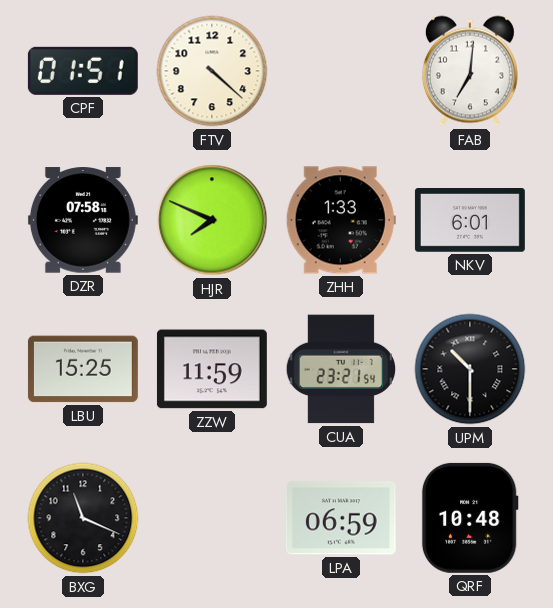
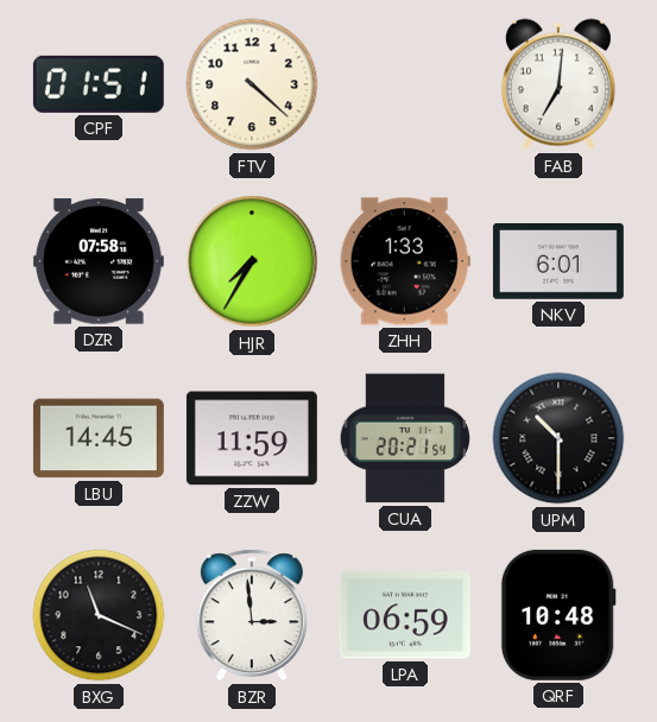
HJR: 7:49 -> 7:35 (252, 261)
LBU: 15:25 -> 14:45 (99, 438)
CUA: 23:21 -> 20:21 (404, 438)
BZR: none -> 2:59 (252, 615)
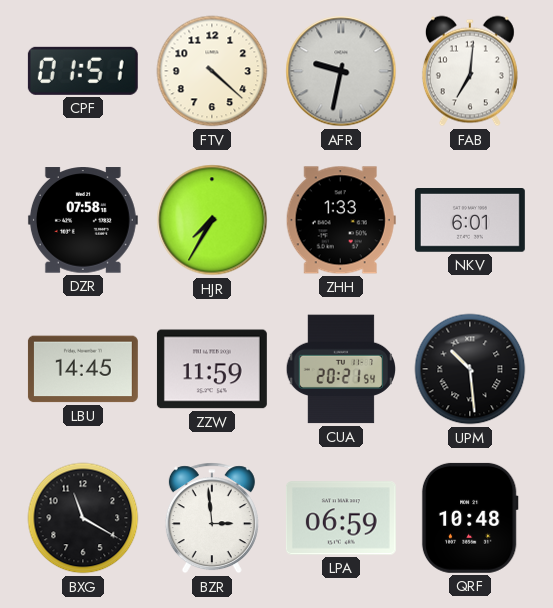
AFR: none -> 9:32 (341, 71)
UPM: 10:30 -> 10:29 (470, 369)
BXG: 11:19 -> 11:20 (83, 518)
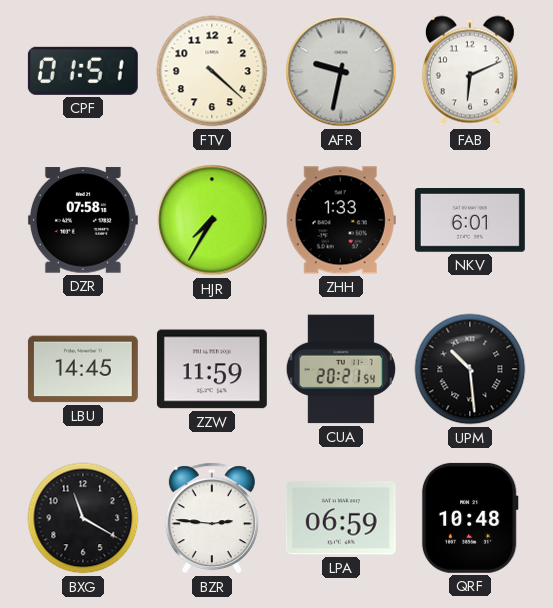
FAB: 7:01 -> 6:11 (470, 71)
BZR: 2:59 -> 2:46 (212, 518)
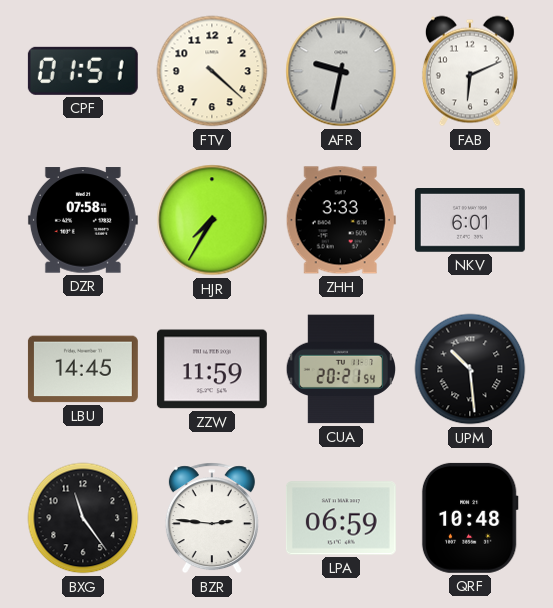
ZHH: 1:33 -> 3:33 (341, 220)
BXG: 11:20 -> 11:24 (83, 518)
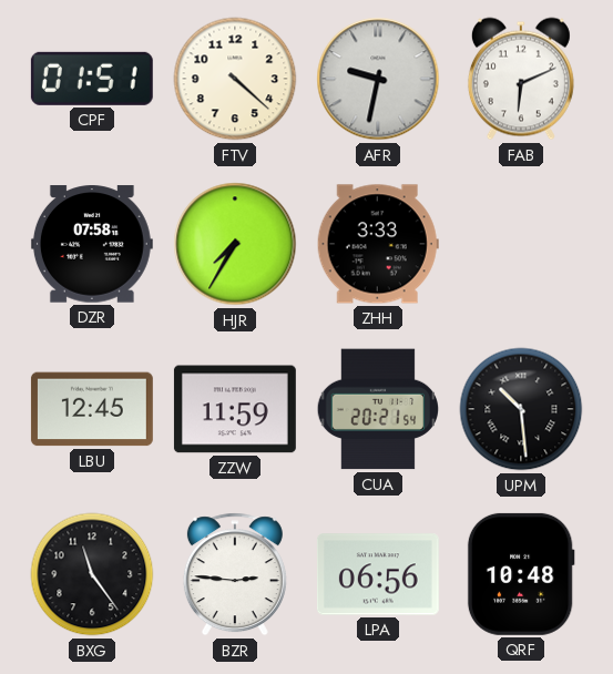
NKV: 6:01 -> none (470, 221)
LBU: 14:45 -> 12:45 (92, 409)
LPA: 06:59 -> 06:56 (378, 574)
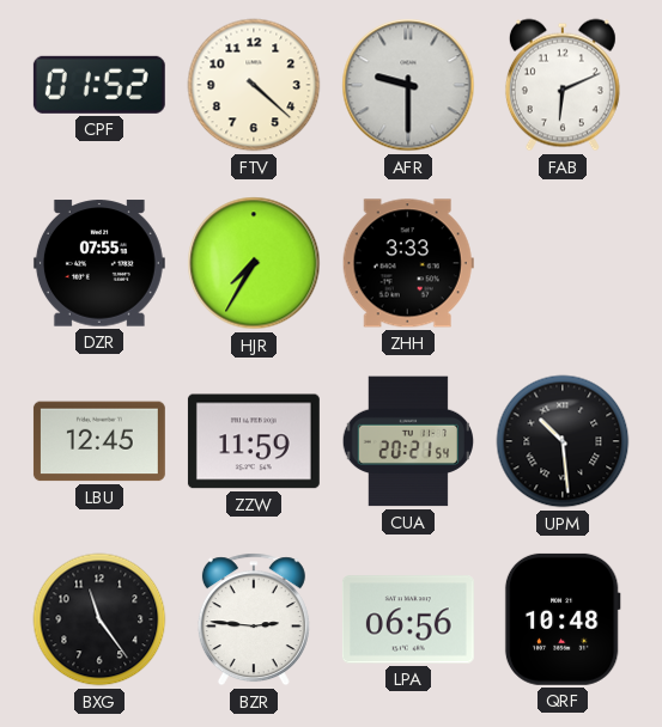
CPF: 01:51 -> 01:52 (99, 85)
AFR: 9:32 -> 9:30 (408, 85)
DZR: 07:58 -> 07:55 (99, 263)
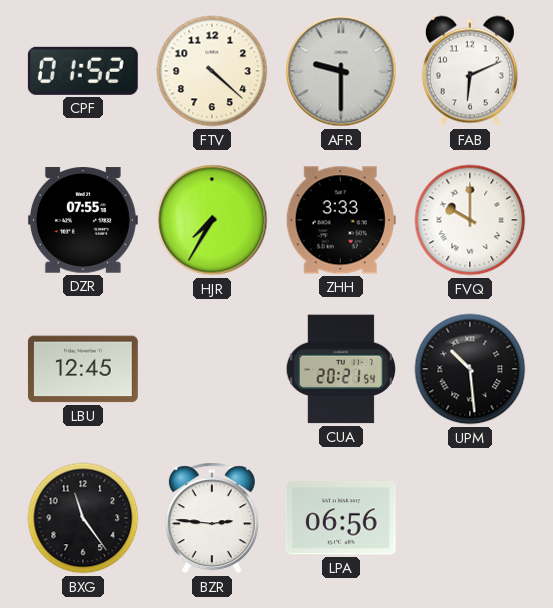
FVQ: none -> 10:00 (470, 220)
ZZW: 11:59 -> none (254, 441)
QRF: 10:48 -> none (563, 619)
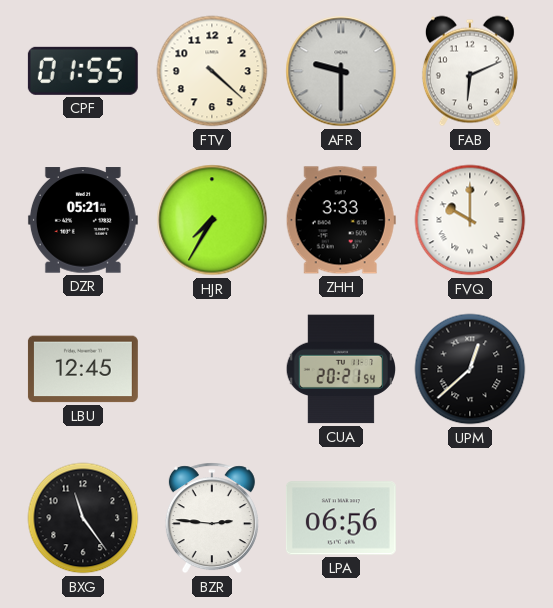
CPF: 01:52 -> 01:55 (83, 71)
DZR: 07:55 -> 05:21 (83, 220)
UPM: 10:29 -> 12:38 (470, 369)
